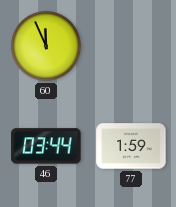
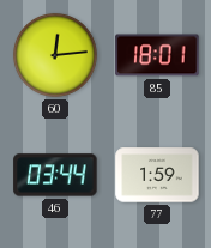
60: 11:56 -> 12:14 (55, 55)
85: none -> 18:01 (157, 55)
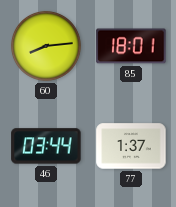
60: 12:14 -> 8:14 (46, 46)
77: 1:59 -> 1:37 (131, 146)
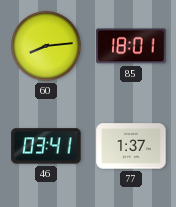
46: 03:44 -> 03:41 (46, 146)
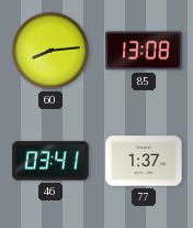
85: 18:01 -> 13:08 (144, 51)
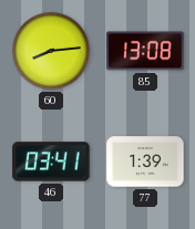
77: 1:37 -> 1:39 (145, 162)
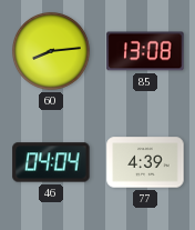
46: 03:41 -> 04:04 (51, 162)
77: 1:39 -> 4:39 (145, 162)
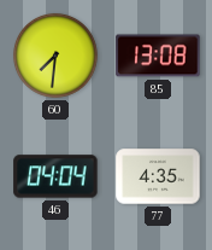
60: 8:14 -> 7:31 (55, 56)
77: 4:39 -> 4:35 (158, 176)
